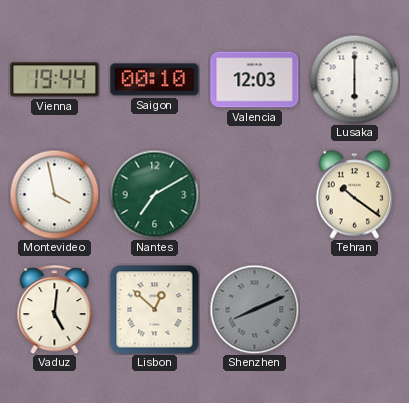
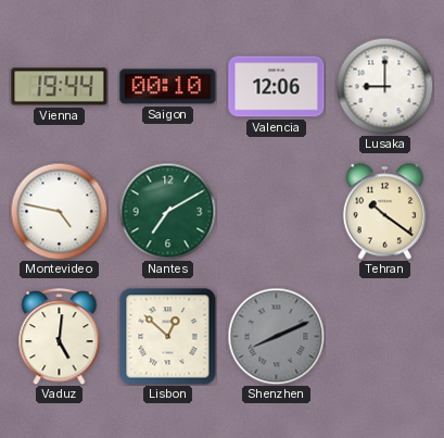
Valencia: 12:03 -> 12:06 (277, 87)
Lusaka: 6:00 -> 9:00 (384, 86)
Montevideo: 3:58 -> 4:47 (59, 211)
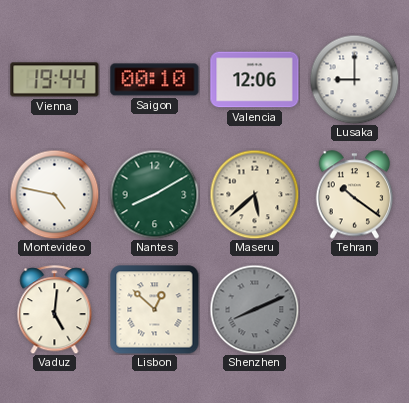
Nantes: 7:10 -> 8:10 (154, 194)
Maseru: none -> 5:38 (254, 194)
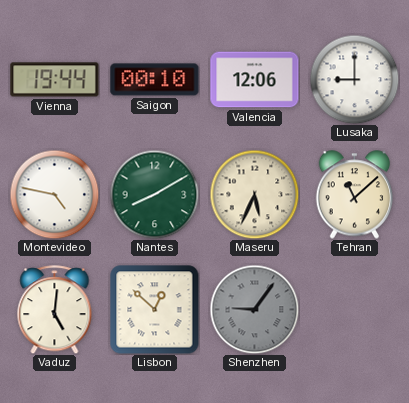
Maseru: 5:38 -> 5:34 (254, 194)
Tehran: 10:21 -> 11:08 (355, 195)
Shenzhen: 8:11 -> 9:06 (254, 309)
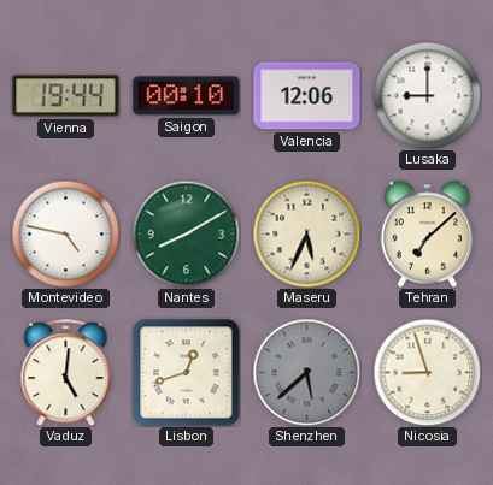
Tehran: 11:08 -> 7:08 (428, 235)
Lisbon: 12:52 -> 12:42 (187, 373)
Shenzhen: 9:06 -> 5:38 (306, 372)
Nicosia: none -> 8:57 (427, 372)
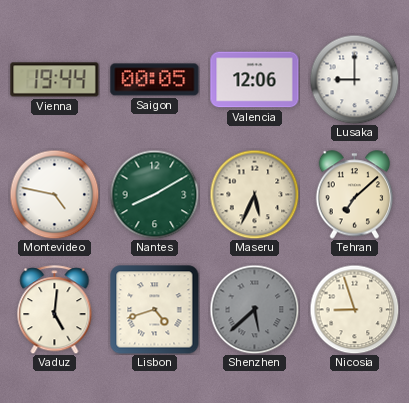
Saigon: 00:10 -> 00:05 (155, 80)
Lisbon: 12:42 -> 4:42 (155, 310)
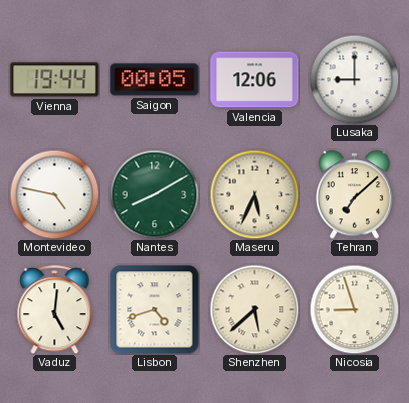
Shenzhen dial: grey -> cream (254, 309)
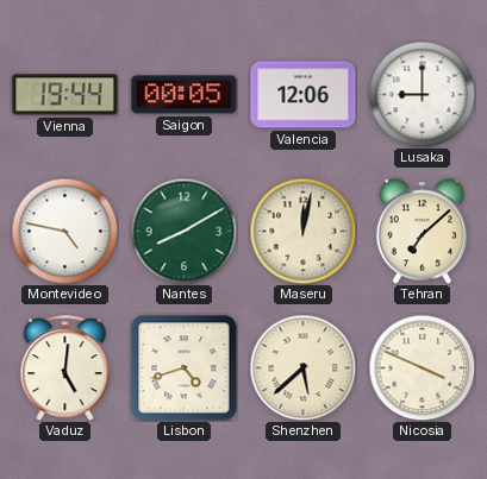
Maseru: 5:34 -> 12:02 (302, 231)
Nicosia: 8:57 -> 3:49 (422, 367)
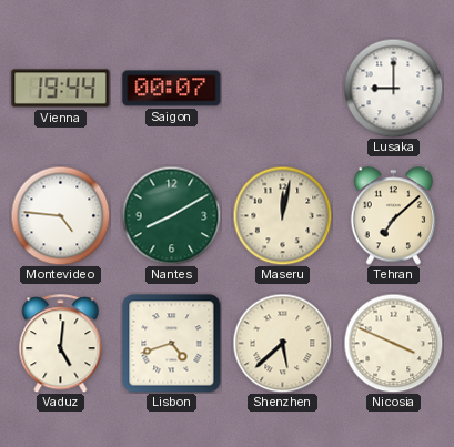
Saigon: 00:05 -> 00:07 (172, 89)
Valencia: 12:06 -> none (304, 95)
Montevideo: 4:47 -> 4:46 (60, 215)
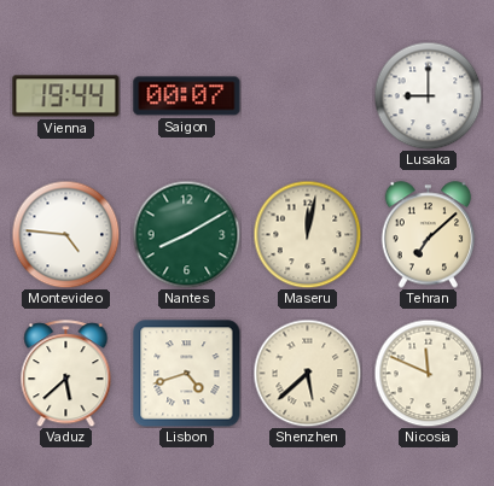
Vaduz: 5:01 -> 5:38 (66, 374)
Nicosia: 3:49 -> 11:49 (428, 373)
